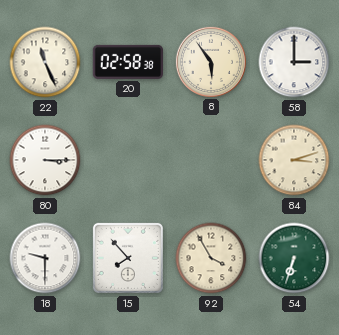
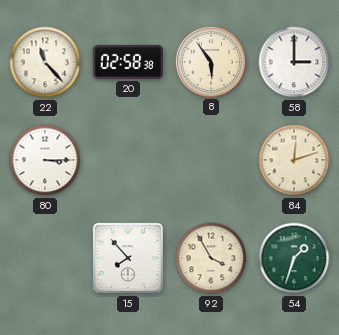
22: 11:26 -> 11:23 (45, 62)
84: 3:12 -> 12:12 (294, 160)
18: 9:30 -> none (45, 258)
54: 6:33 -> 1:33 (294, 258)
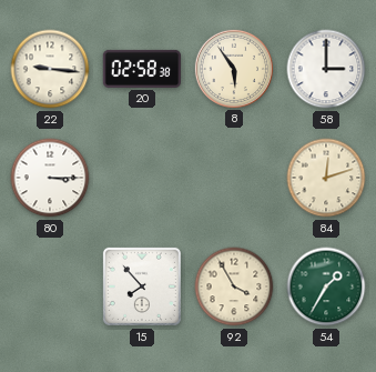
22: 11:23 -> 9:16 (50, 69)
54: 1:33 -> 1:35 (326, 286)
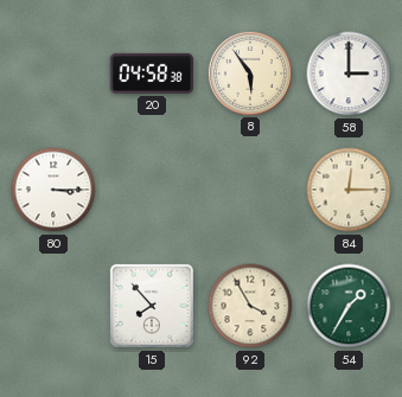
22: 9:16 -> none (50, 69)
20: 02:58 -> 04:58 (151, 73)
84: 12:12 -> 12:15 (349, 190)
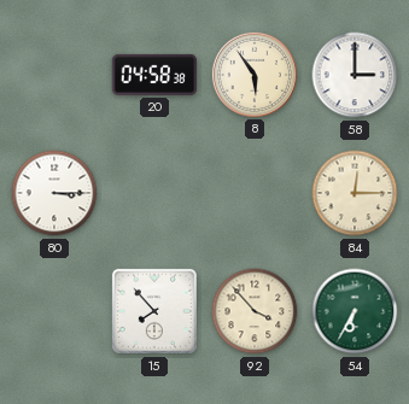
92: 3:55 -> 3:53 (255, 311)
54: 1:35 -> 6:35 (355, 311)
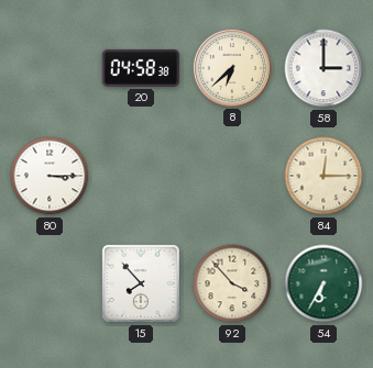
8: 5:54 -> 6:38 (231, 67)
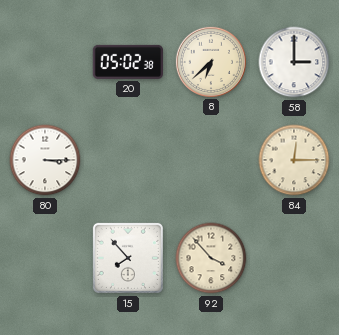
20: 04:58 -> 05:02 (127, 62)
54: 6:35 -> none (323, 283)
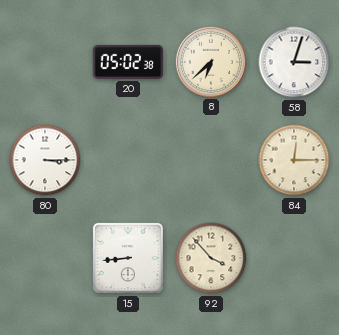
58: 3:00 -> 3:03 (294, 62)
15: 7:53 -> 8:44 (128, 258)
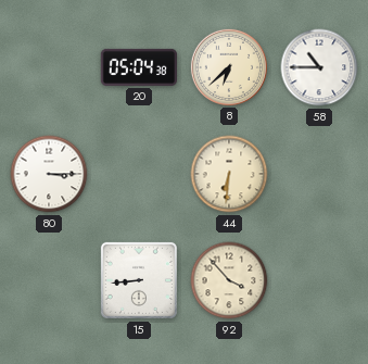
20: 05:02 -> 05:04 (138, 67)
58: 3:03 -> 10:45 (319, 67)
44: none -> 6:31 (229, 174)
84: 12:15 -> none (294, 160)
